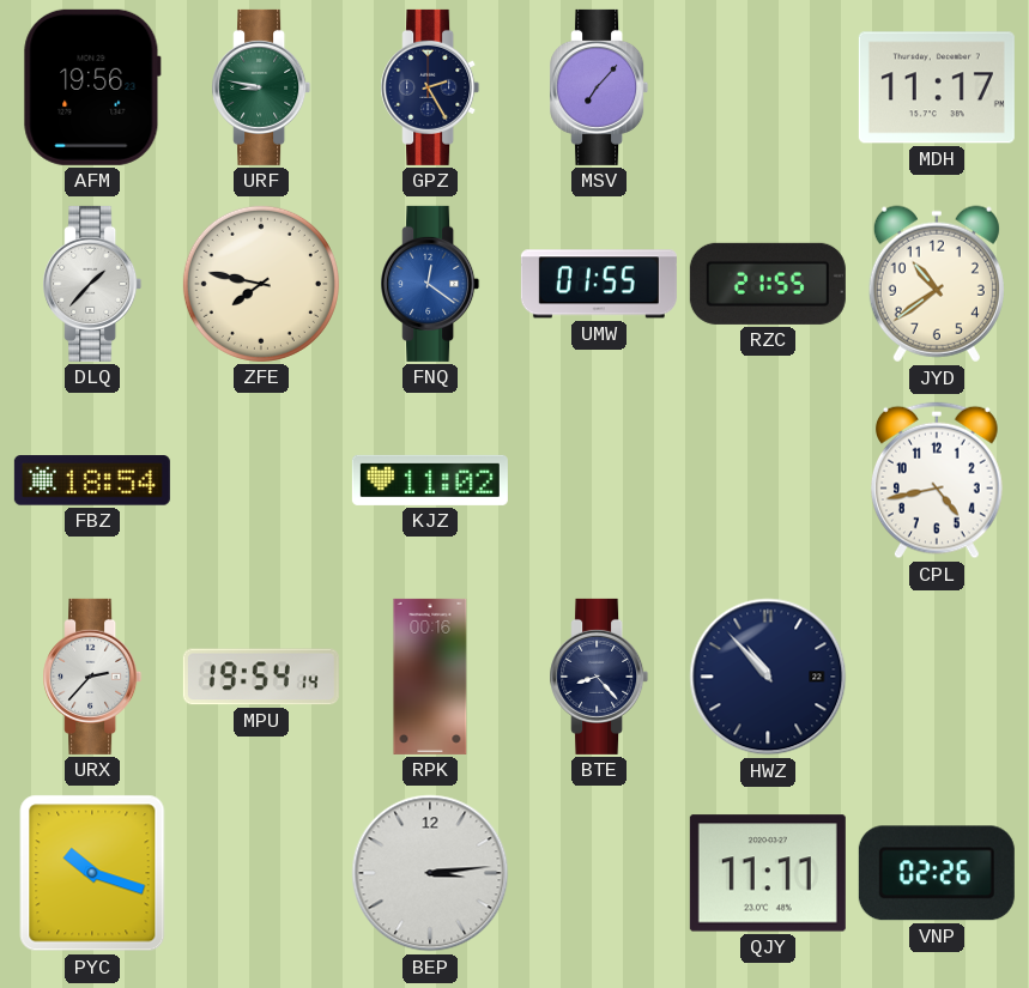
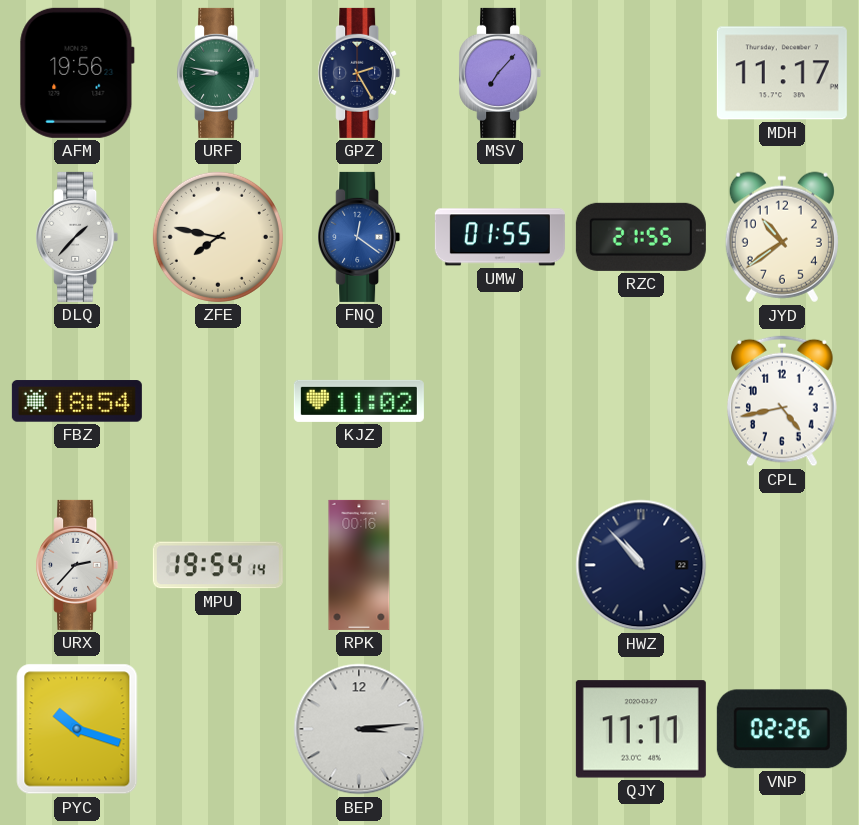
BTE: 8:23 -> none (599, 677)
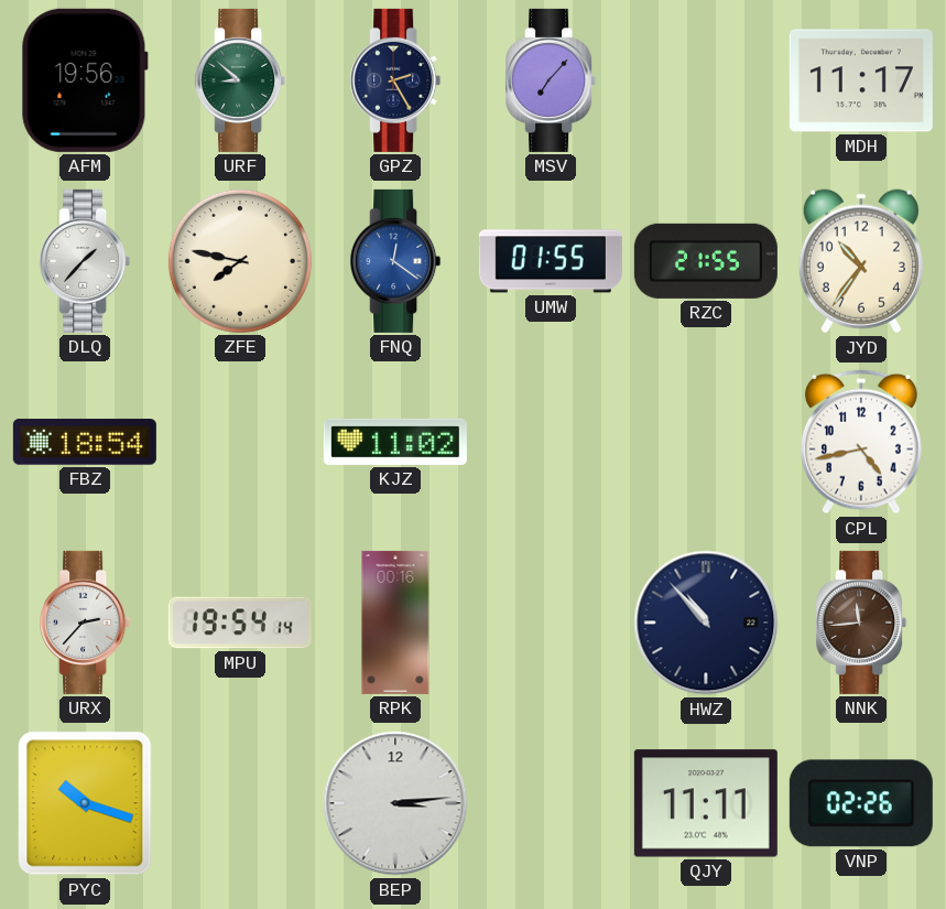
URF: 8:47 -> 8:52 (240, 80)
JYD: 10:39 -> 10:36 (861, 261)
NNK: none -> 11:44 (861, 623)
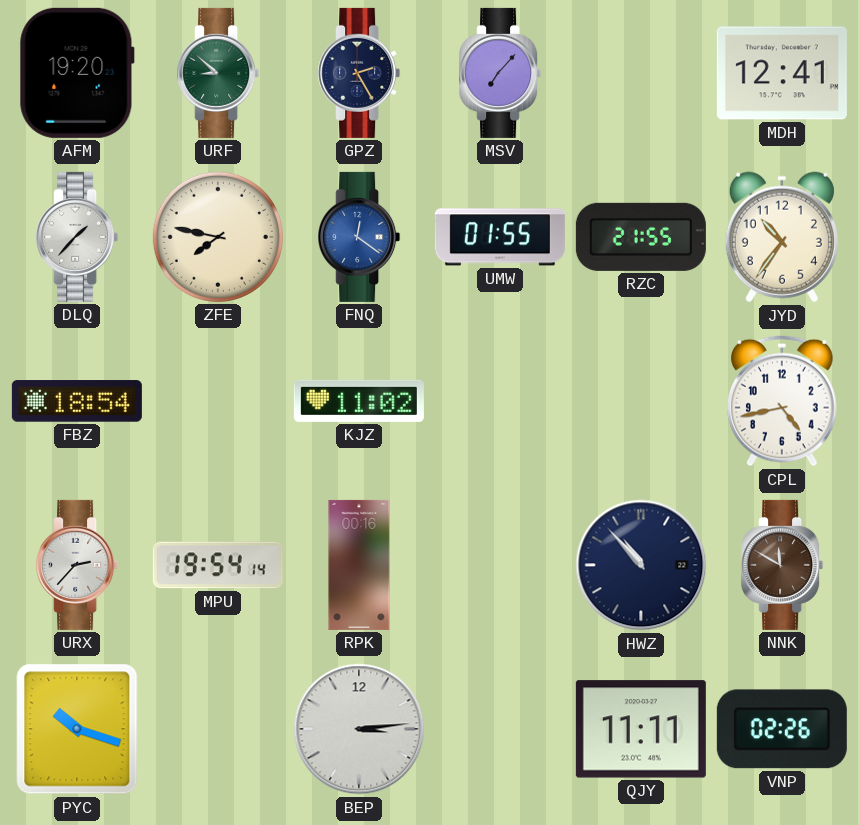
AFM: 19:56 -> 19:20 (77, 73)
MDH: 11:17 -> 12:41 (782, 73)
NNK: 11:44 -> 11:50 (782, 565)
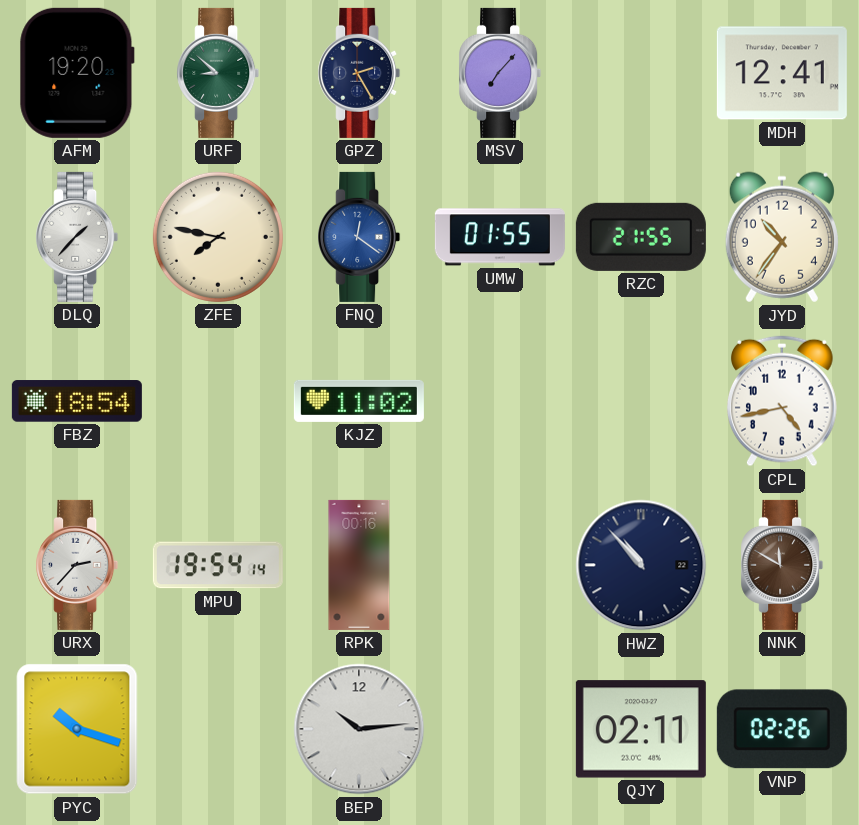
BEP: 3:14 -> 10:14 (359, 729)
QJY: 11:11 -> 02:11 (641, 729)
